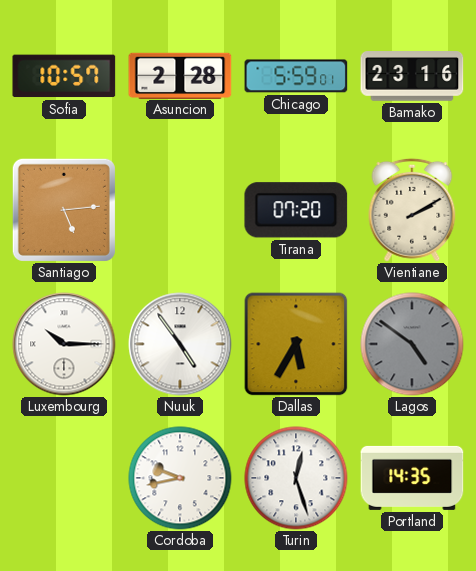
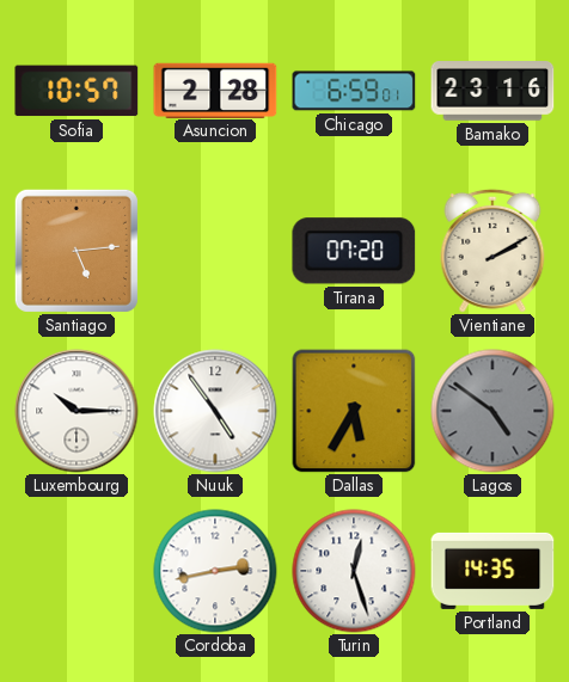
Chicago: 5:59 -> 6:59 (354, 91)
Cordoba: 9:43 -> 2:43 (215, 571)
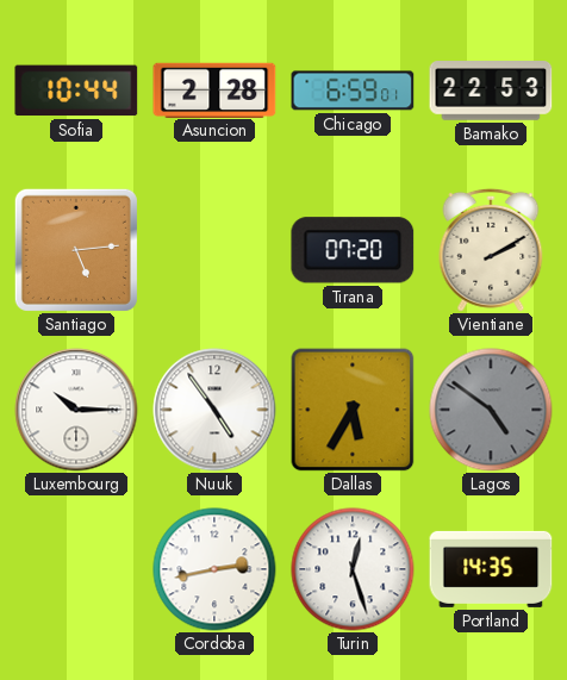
Sofia: 10:57 -> 10:44 (76, 91)
Bamako: 23:16 -> 22:53 (491, 91)
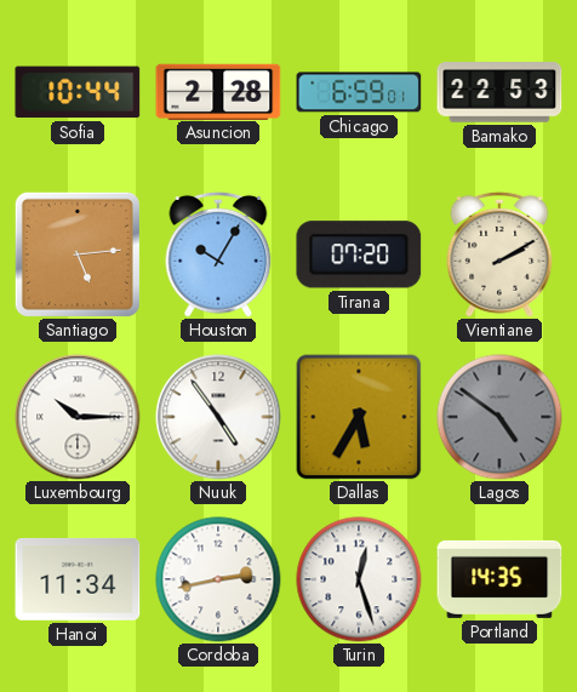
Houston: none -> 10:05 (218, 255)
Hanoi: none -> 11:34 (78, 581)
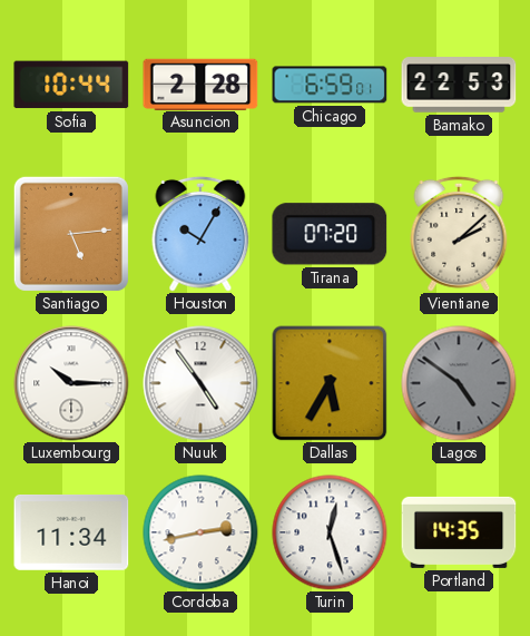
Vientiane: 2:10 -> 2:08 (459, 234)
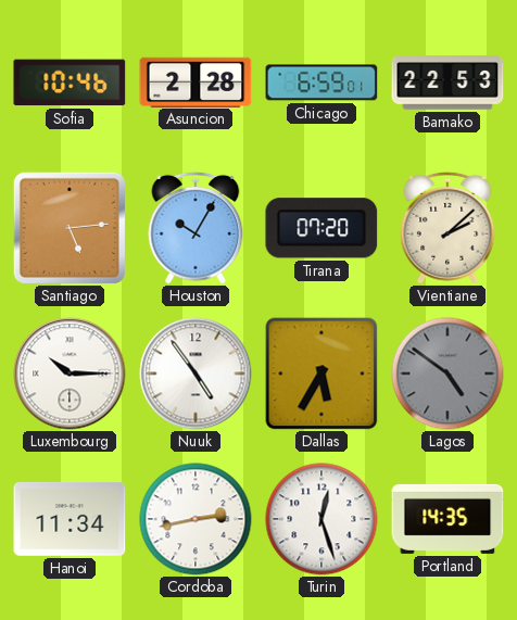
Sofia: 10:44 -> 10:46 (70, 83)
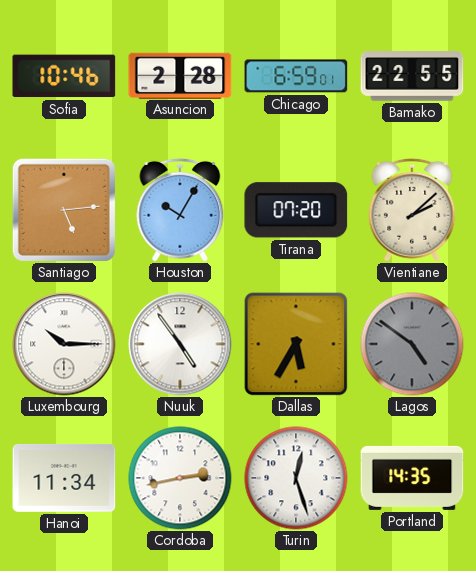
Bamako: 22:53 -> 22:55 (412, 76)
